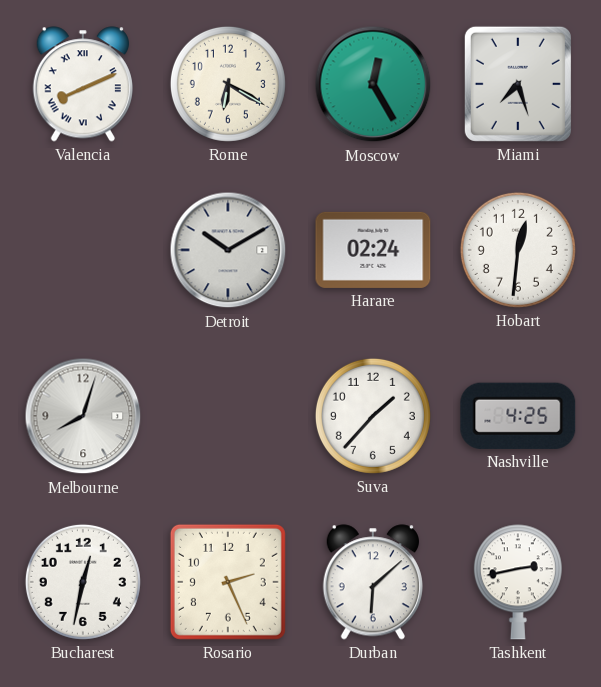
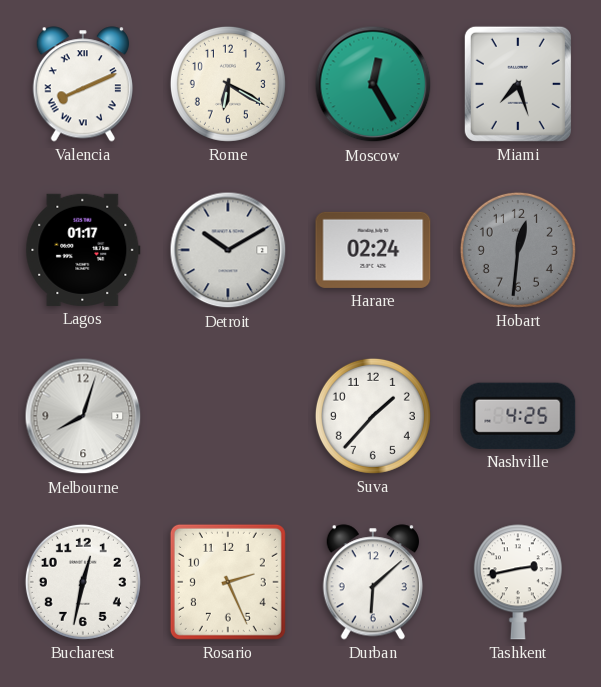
Lagos: none -> 01:17 (83, 250)
Hobart dial: white -> grey (518, 250)
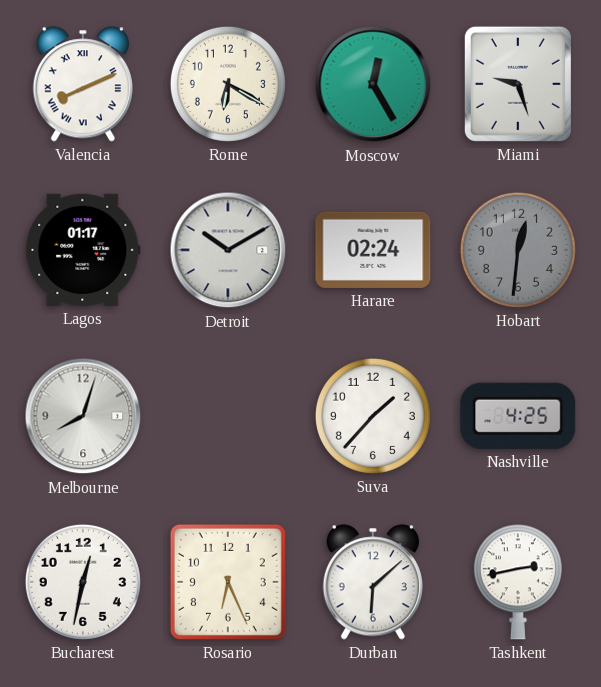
Miami: 7:27 -> 9:27 (518, 84)
Rosario: 2:26 -> 6:26 (228, 582)
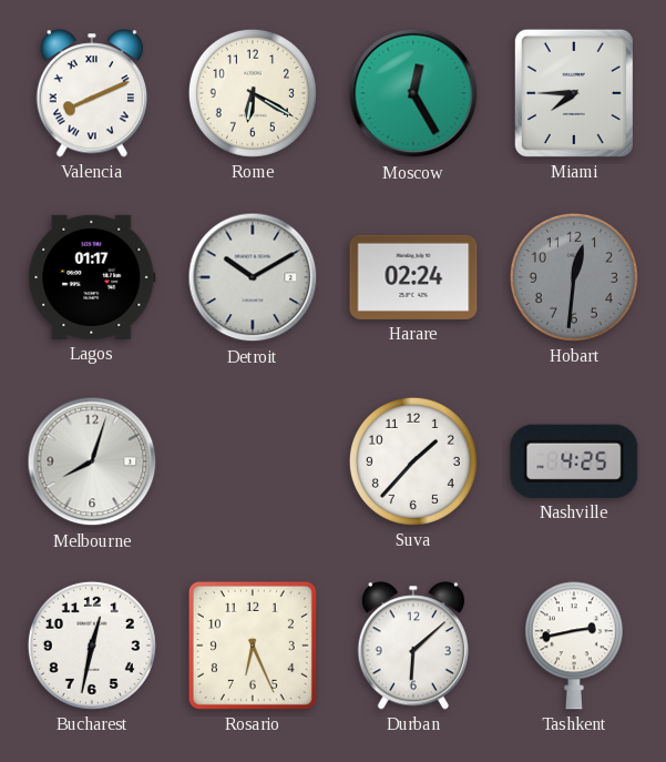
Miami: 9:27 -> 7:45 (574, 93)
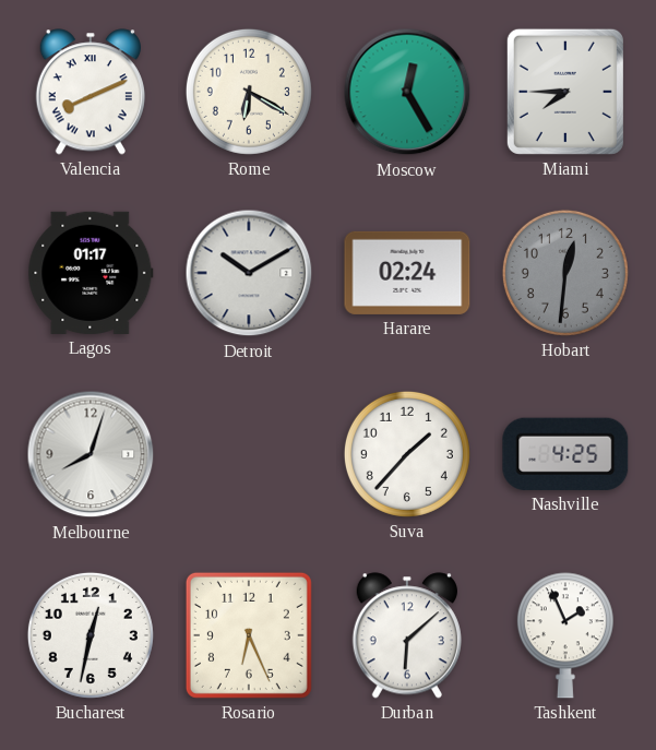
Tashkent: 2:43 -> 1:56 (565, 635)
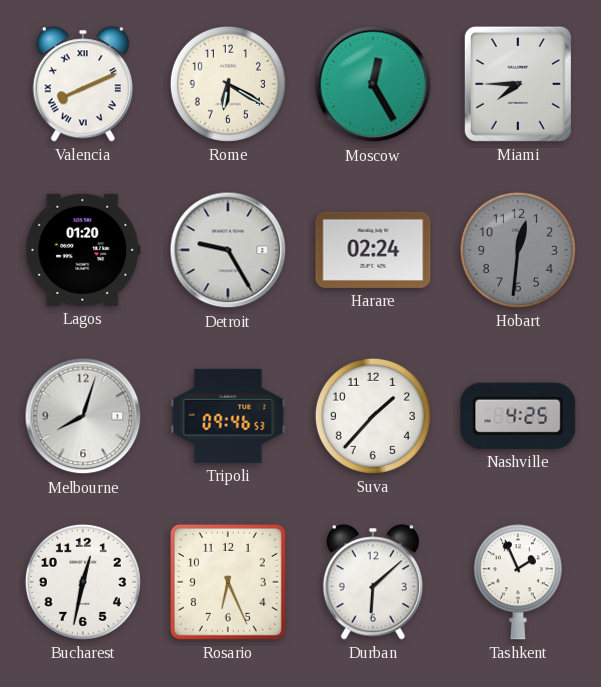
Lagos: 01:17 -> 01:20 (83, 250)
Detroit: 10:10 -> 9:25 (228, 250)
Tripoli: none -> 09:46 (228, 416)
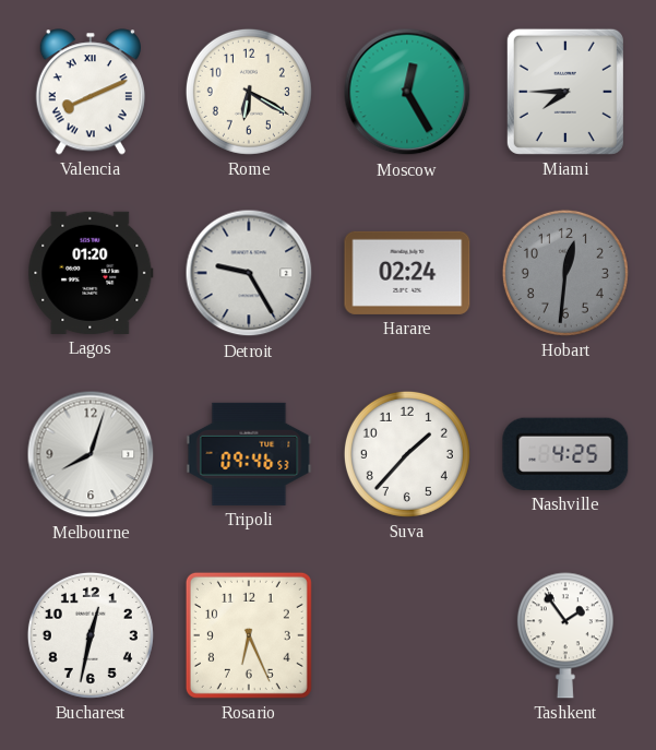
Durban: 6:08 -> none (373, 582)
Tashkent: 1:56 -> 1:54 (565, 635)
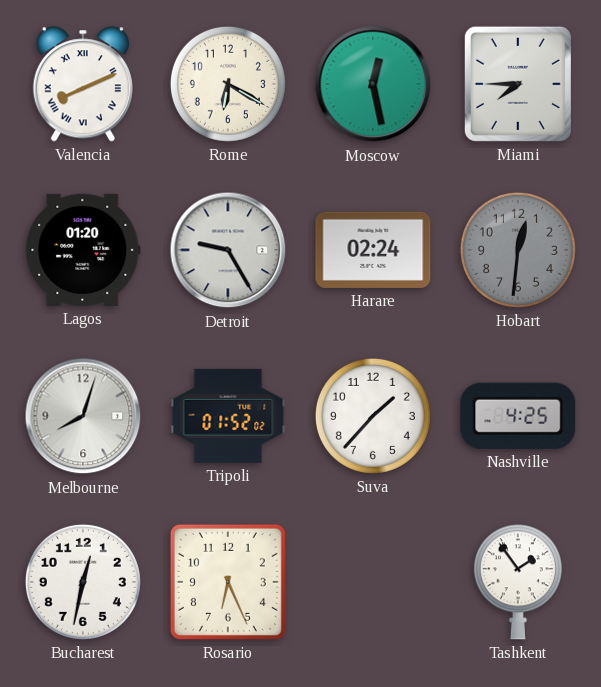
Moscow: 12:25 -> 12:28 (373, 84)
Tripoli: 09:46 -> 01:52 (228, 416)
